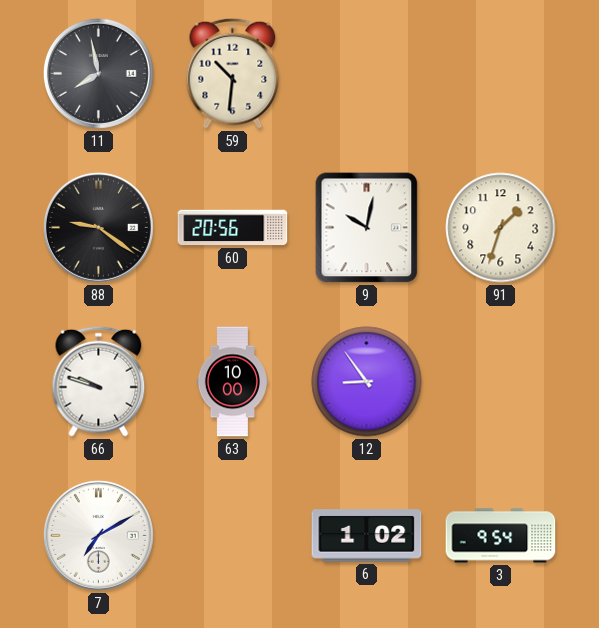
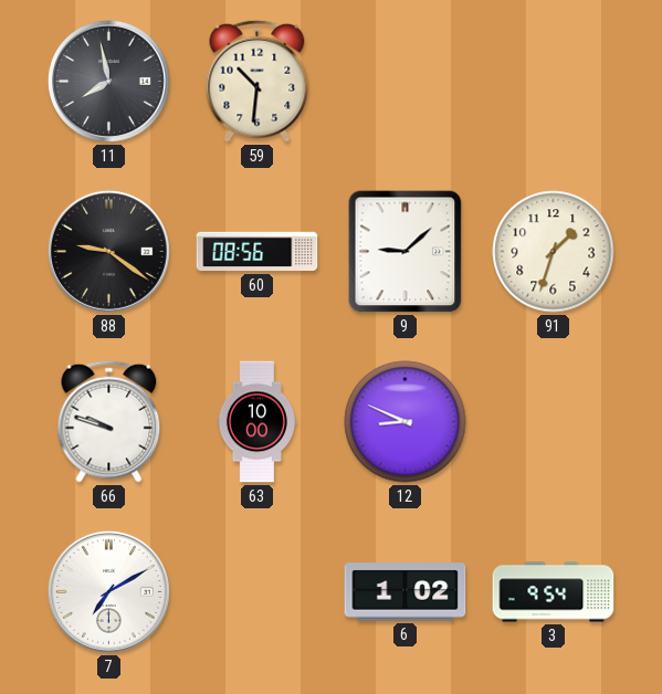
60: 20:56 -> 08:56 (258, 252)
9: 10:02 -> 9:08 (406, 252)
12: 8:54 -> 8:49 (406, 422)
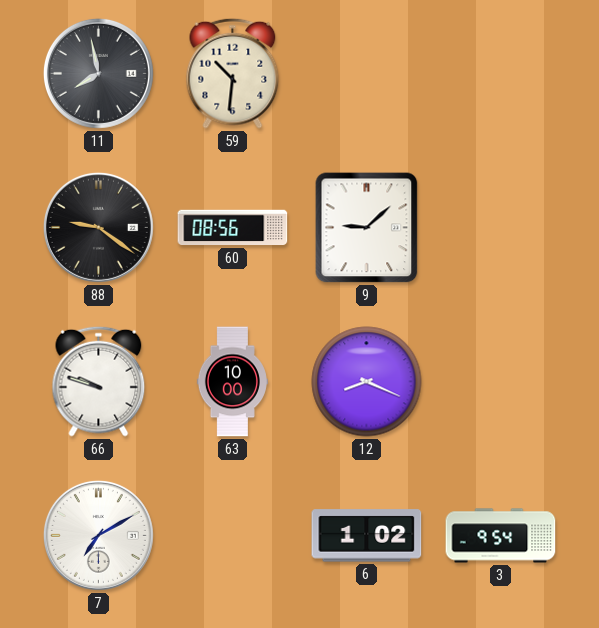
91: 1:33 -> none (554, 252)
12: 8:49 -> 8:19 (367, 382)
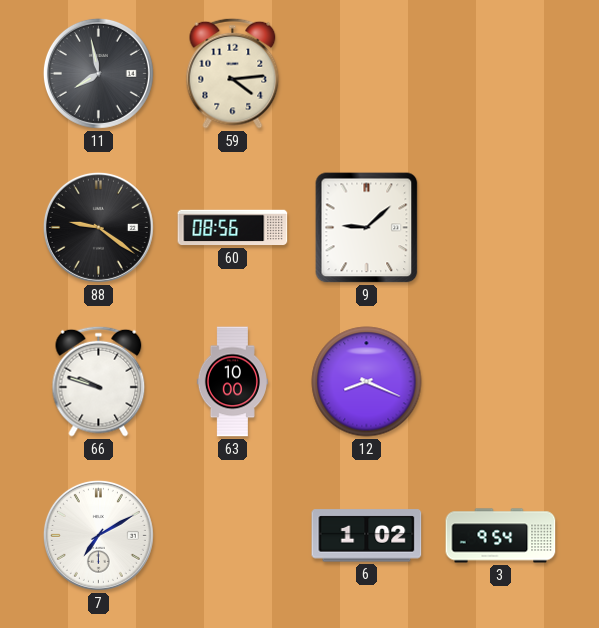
59: 10:31 -> 4:14 (233, 73)
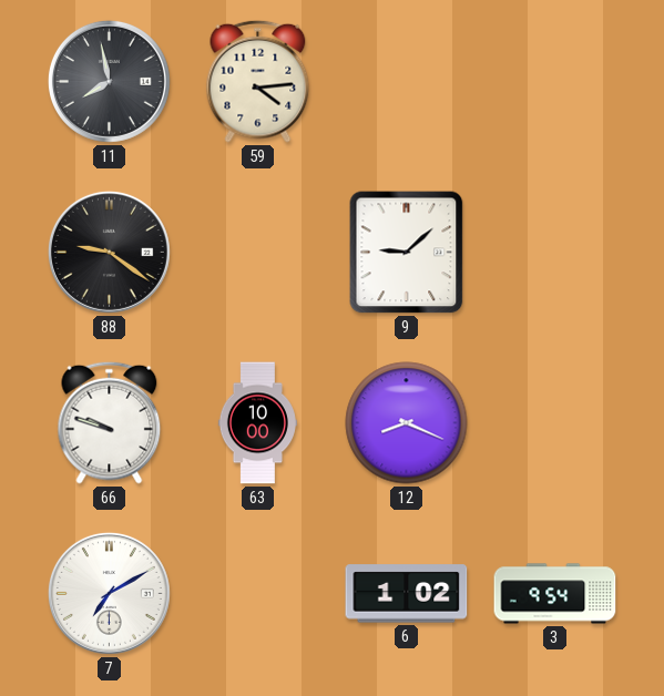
60: 08:56 -> none (233, 228)
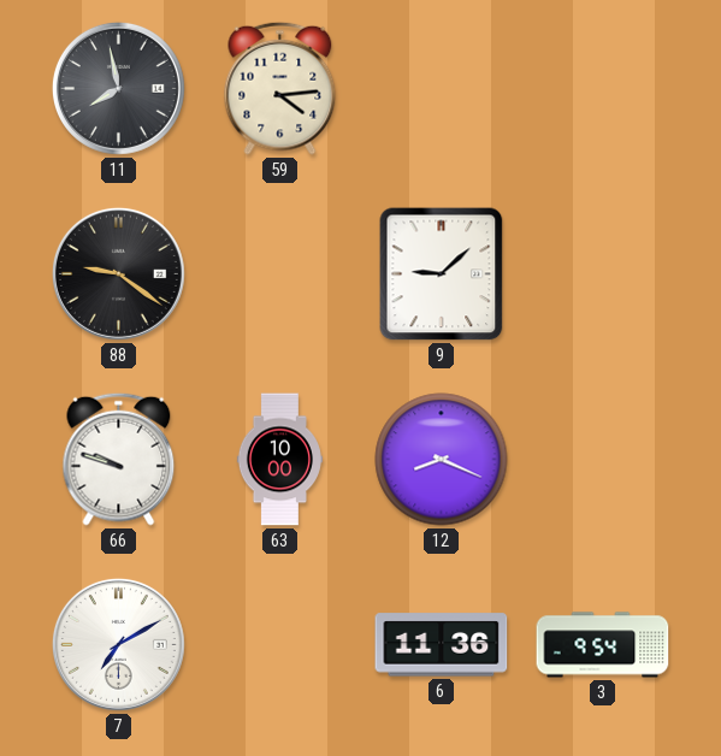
6: 1:02 -> 11:36 (442, 645)
